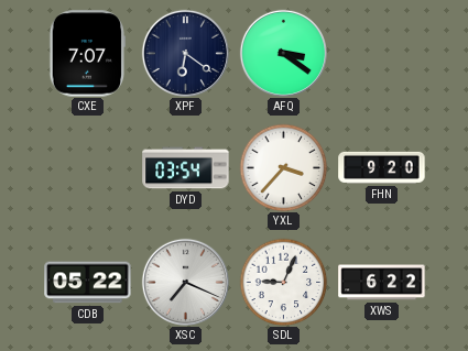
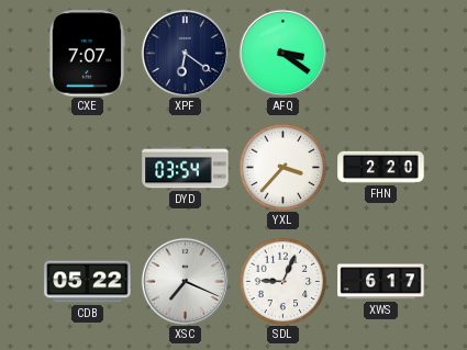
FHN: 9:20 -> 2:20 (381, 167)
XWS: 6:22 -> 6:17 (381, 282)
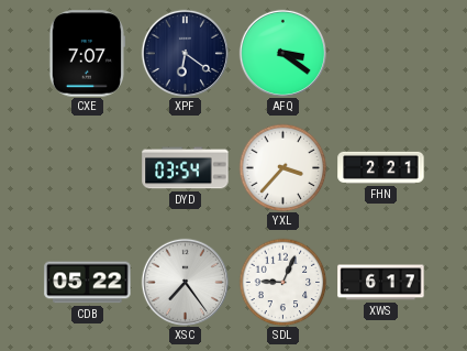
FHN: 2:20 -> 2:21 (381, 167)
XSC: 7:19 -> 7:24 (185, 282)
